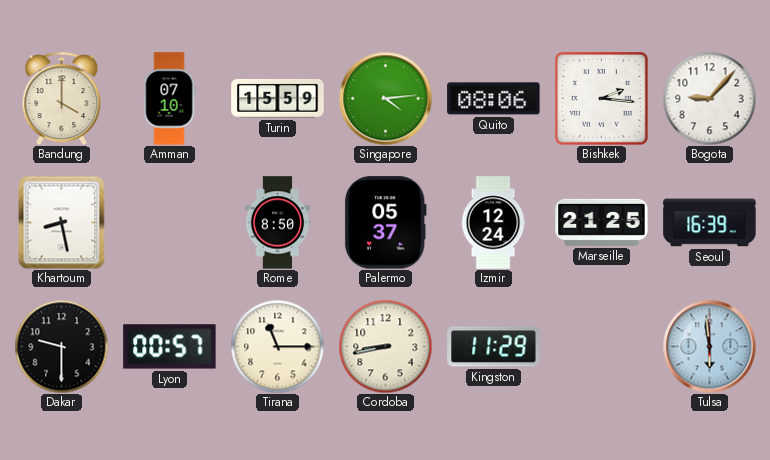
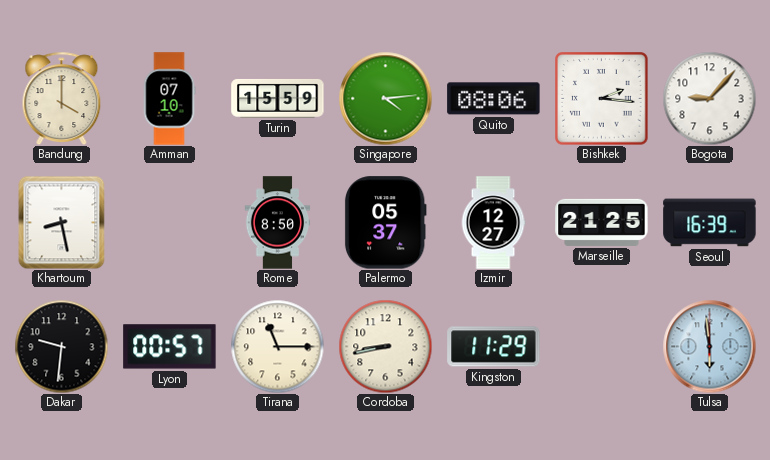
Izmir: 12:24 -> 12:27 (493, 223)
Dakar: 9:30 -> 9:31 (61, 346)
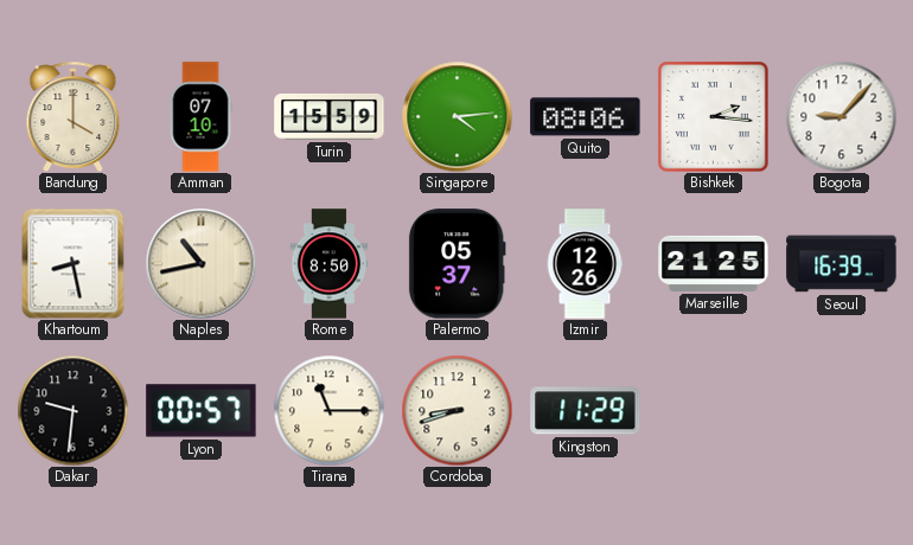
Naples: none -> 10:43 (200, 263)
Izmir: 12:27 -> 12:26 (585, 264)
Cordoba: 8:43 -> 8:42 (456, 410)
Tulsa: 5:59 -> none (709, 346)
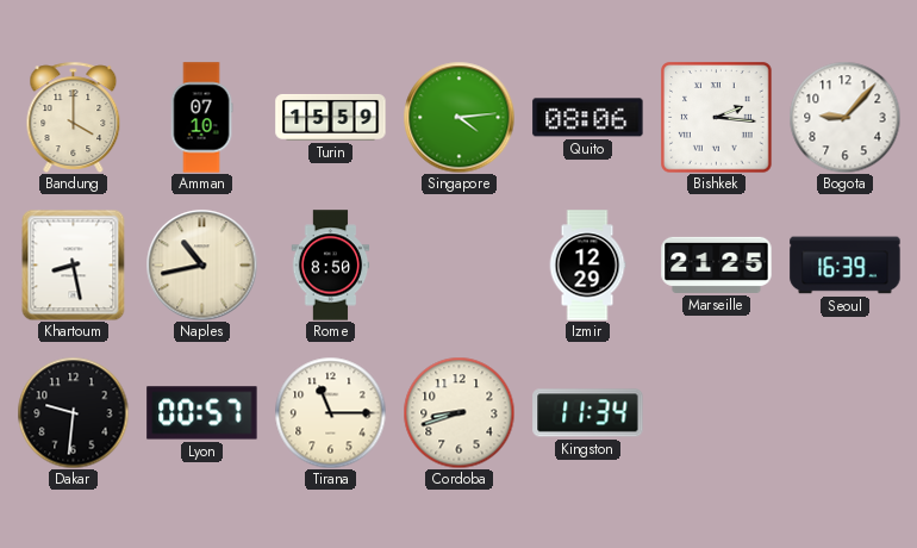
Palermo: 05:37 -> none (456, 264)
Izmir: 12:26 -> 12:29 (587, 266)
Kingston: 11:29 -> 11:34 (588, 413)
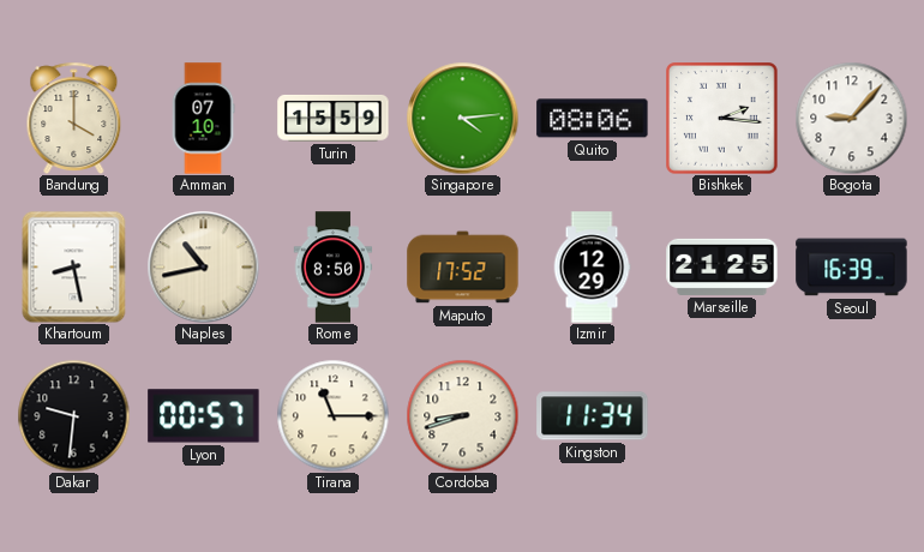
Maputo: none -> 17:52 (463, 268)
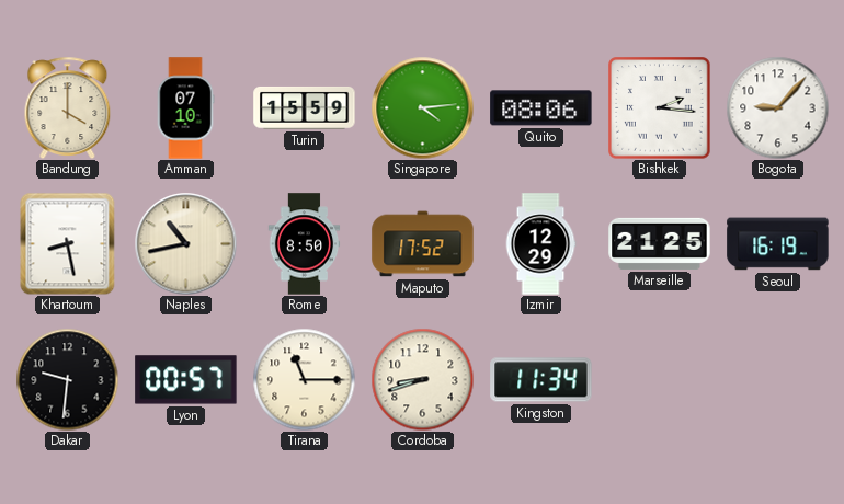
Seoul: 16:39 -> 16:19 (778, 244)
